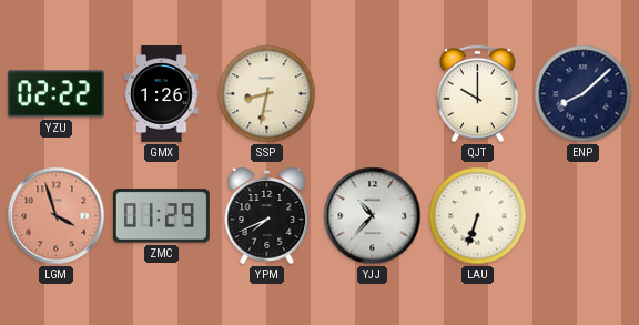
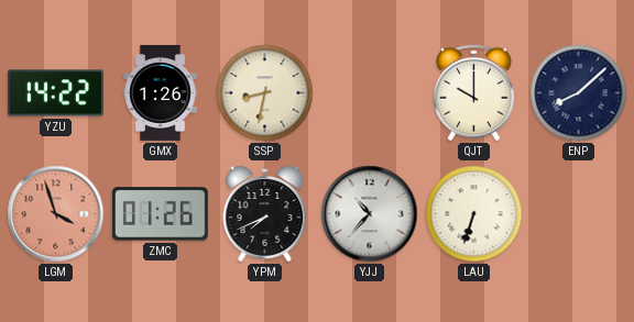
YZU: 02:22 -> 14:22 (55, 93)
ZMC: 01:29 -> 01:26 (160, 214)
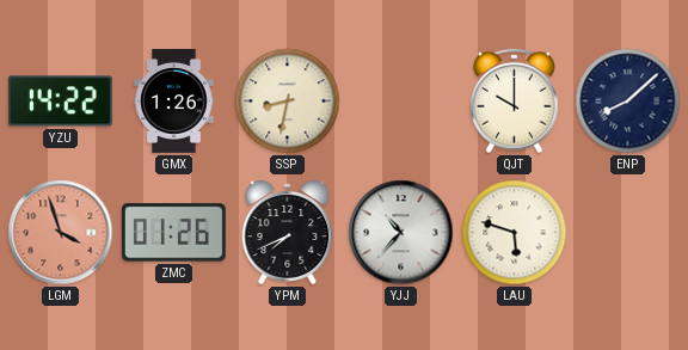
LAU: 6:33 -> 5:48 (515, 233)
